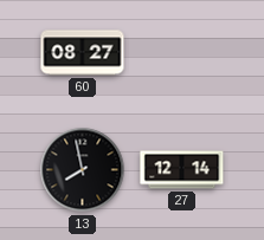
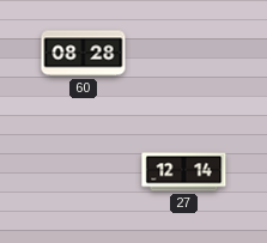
60: 08:27 -> 08:28 (84, 54)
13: 7:58 -> none (83, 170)
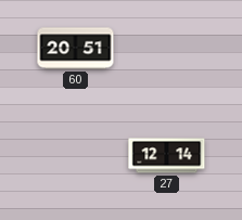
60: 08:28 -> 20:51 (76, 49)
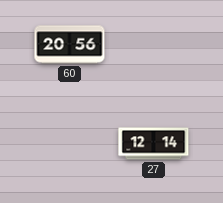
60: 20:51 -> 20:56 (70, 45)
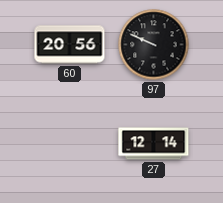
97: none -> 9:49 (154, 45)
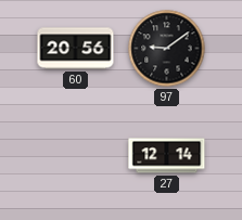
97: 9:49 -> 9:09 (167, 49)
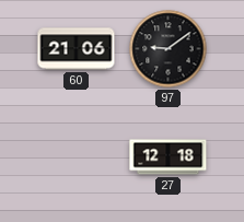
60: 20:56 -> 21:06 (77, 49)
27: 12:14 -> 12:18 (169, 157)
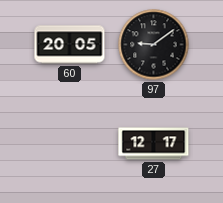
60: 21:06 -> 20:05 (70, 45)
27: 12:18 -> 12:17 (154, 144)
